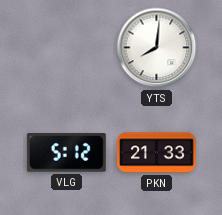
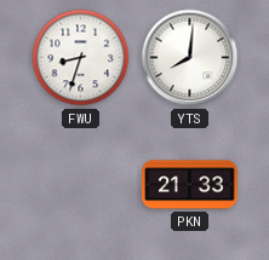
FWU: none -> 8:33 (81, 58)
VLG: 5:12 -> none (66, 153)
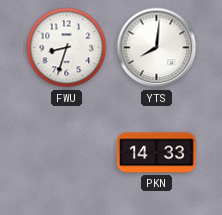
PKN: 21:33 -> 14:33 (157, 153)
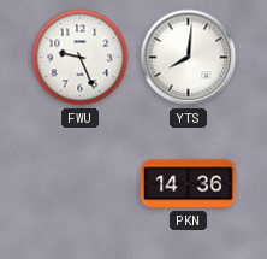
FWU: 8:33 -> 9:26 (81, 58)
PKN: 14:33 -> 14:36 (189, 184)
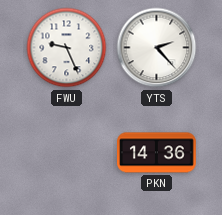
YTS: 8:01 -> 2:23 (157, 48)
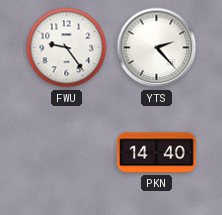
FWU: 9:26 -> 9:24 (67, 48)
PKN: 14:36 -> 14:40 (157, 153)
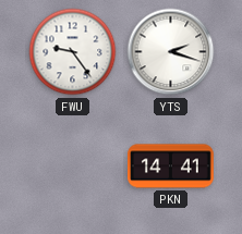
YTS: 2:23 -> 2:18 (171, 52)
PKN: 14:40 -> 14:41 (171, 167)
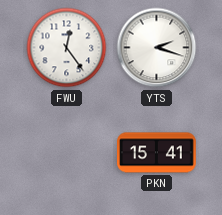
FWU: 9:24 -> 12:24 (67, 48)
PKN: 14:41 -> 15:41 (157, 153)
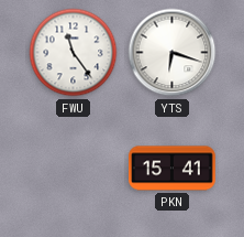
FWU: 12:24 -> 11:24 (74, 53)
YTS: 2:18 -> 6:18 (173, 53)
